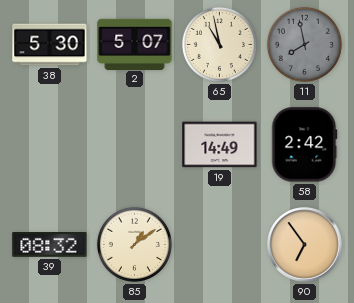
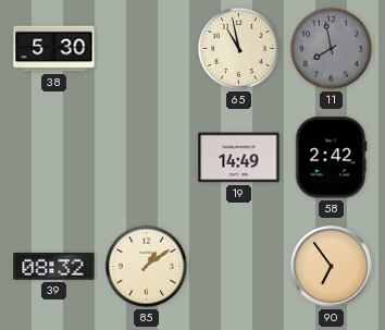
2: 5:07 -> none (135, 44)
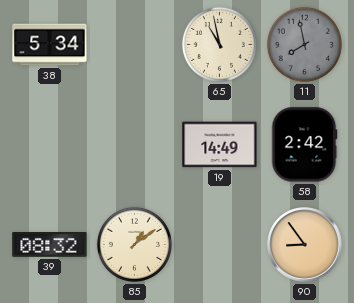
38: 5:30 -> 5:34 (50, 45)
90: 6:54 -> 8:54 (305, 245)
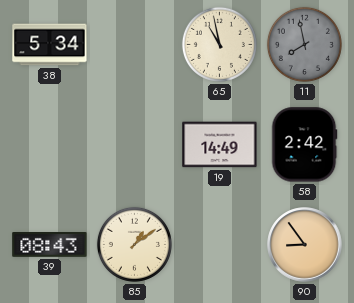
39: 08:32 -> 08:43 (50, 245)
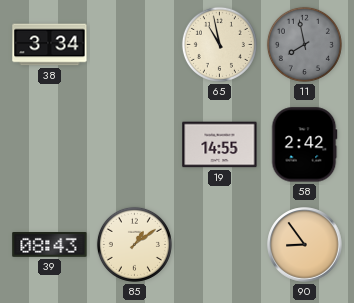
38: 5:34 -> 3:34 (50, 45)
19: 14:49 -> 14:55 (220, 145)
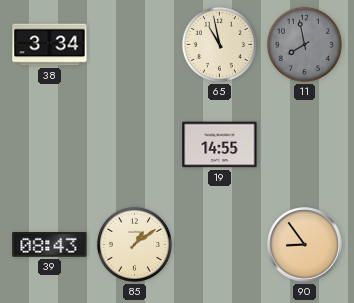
58: 2:42 -> none (304, 145)
